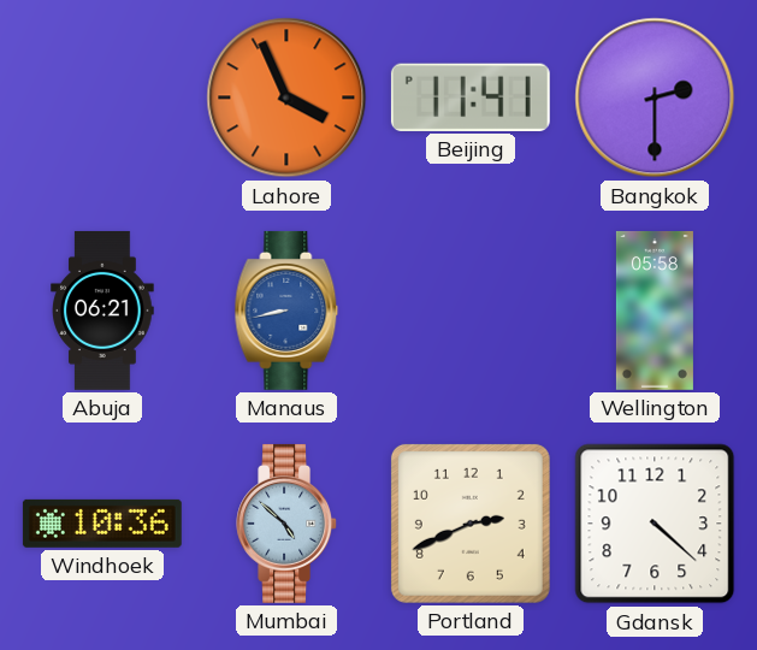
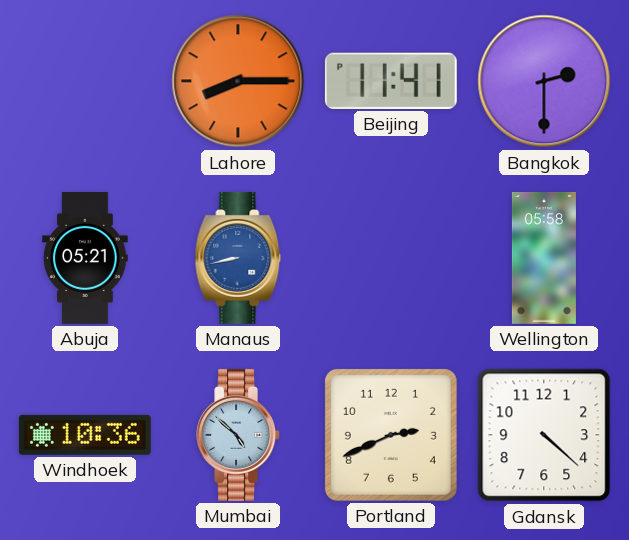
Lahore: 3:56 -> 8:15 (238, 81)
Abuja: 06:21 -> 05:21 (85, 258)
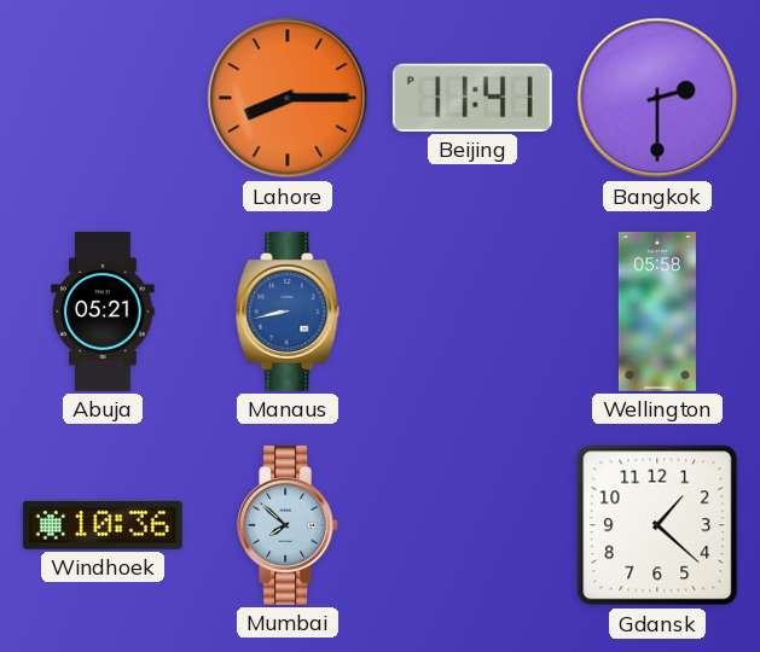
Mumbai: 4:52 -> 7:52 (288, 525)
Portland: 2:41 -> none (391, 435)
Gdansk: 4:22 -> 1:22 (657, 525)
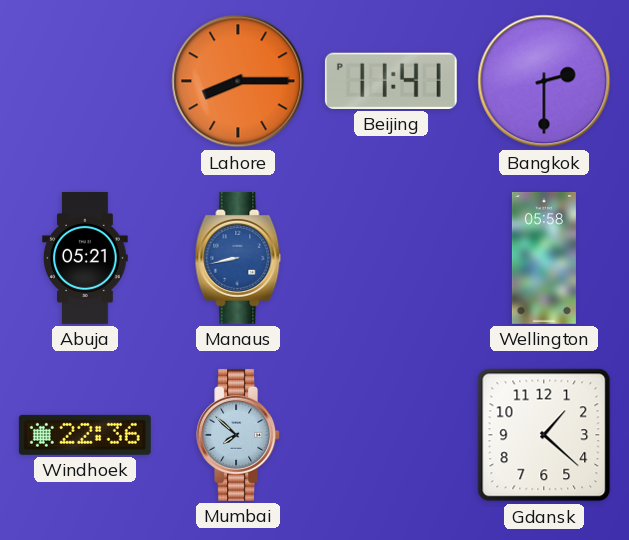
Windhoek: 10:36 -> 22:36 (85, 435)
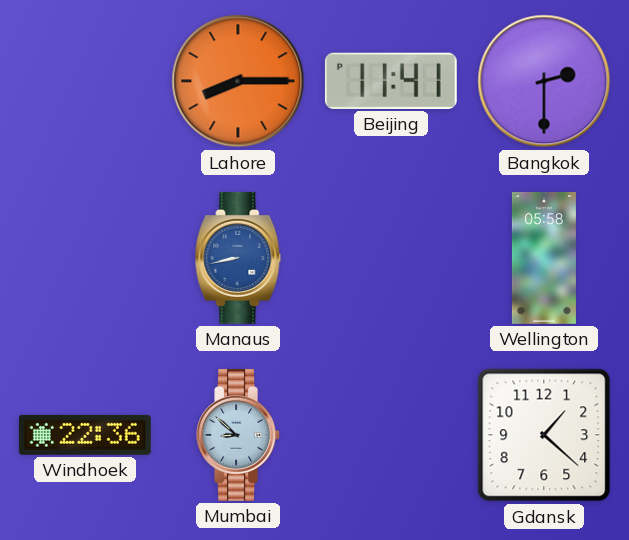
Abuja: 05:21 -> none (85, 258)
Mumbai: 7:52 -> 8:52 (238, 435)
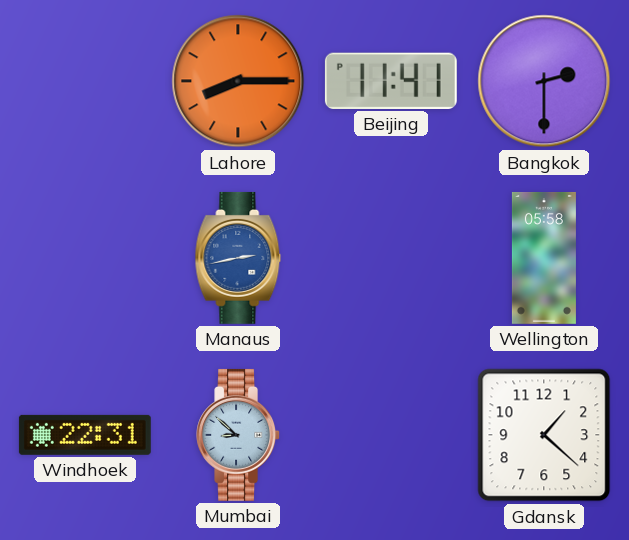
Manaus: 8:43 -> 2:43 (238, 258)
Windhoek: 22:36 -> 22:31 (85, 435)
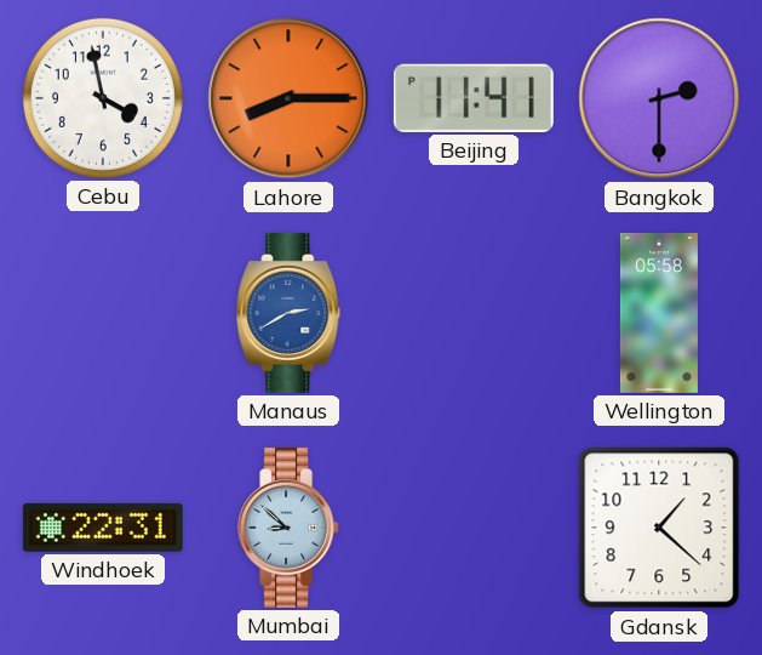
Cebu: none -> 3:58 (103, 98)
Manaus: 2:43 -> 2:40 (288, 313)
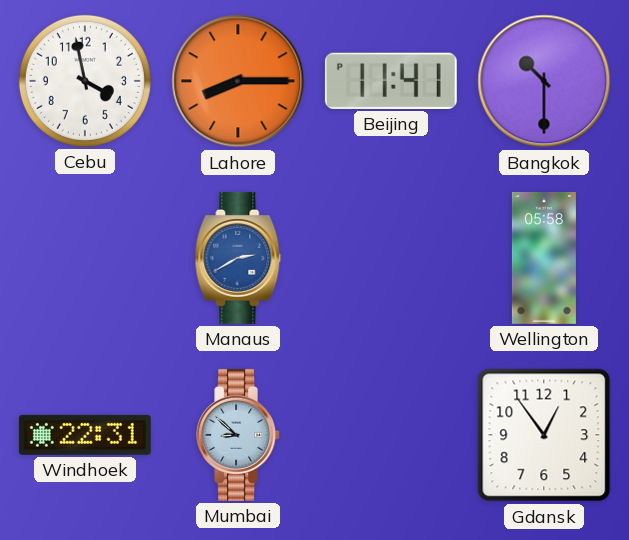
Bangkok: 2:30 -> 10:30 (544, 81)
Gdansk: 1:22 -> 12:54 (544, 435)
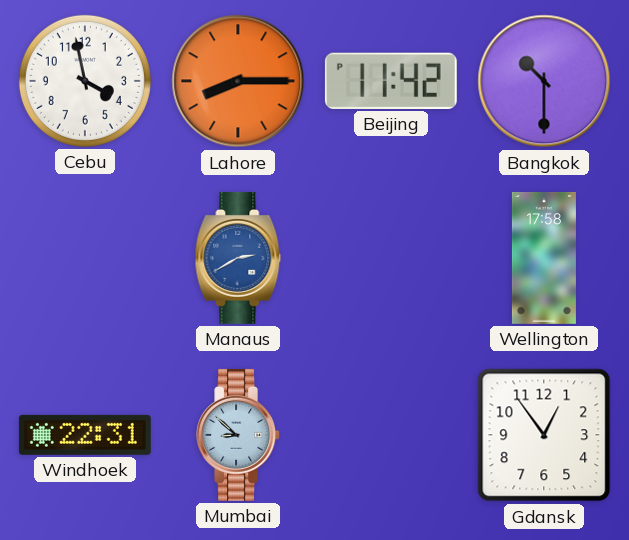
Beijing: 11:41 -> 11:42 (391, 81)
Wellington: 05:58 -> 17:58 (544, 258)
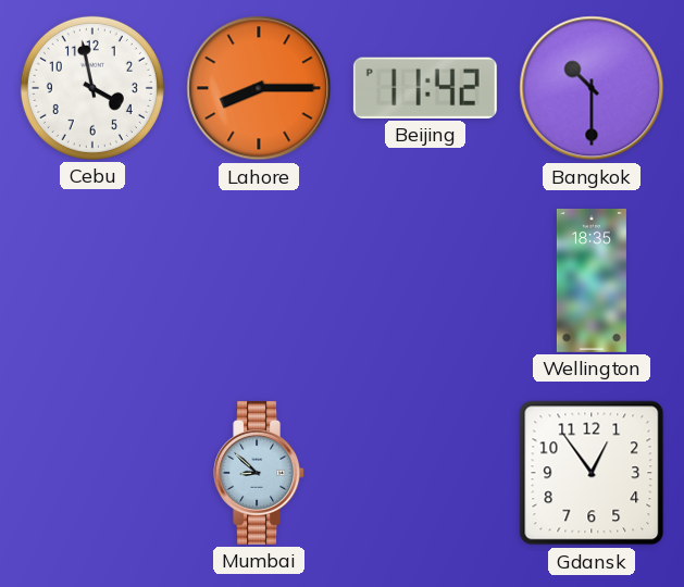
Manaus: 2:40 -> none (238, 258)
Wellington: 17:58 -> 18:35 (592, 280)
Windhoek: 22:31 -> none (85, 435)
